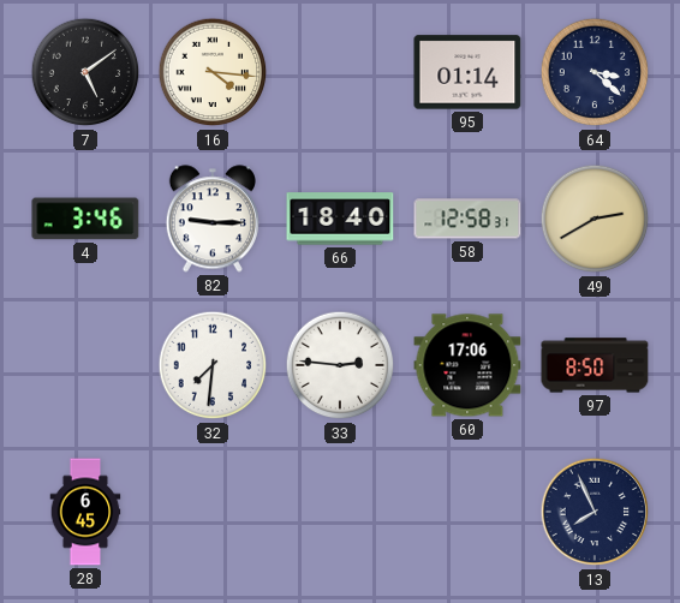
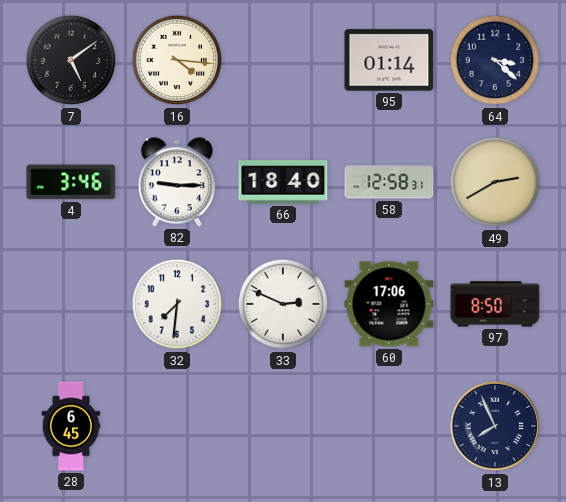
33: 2:46 -> 2:49 (283, 304)
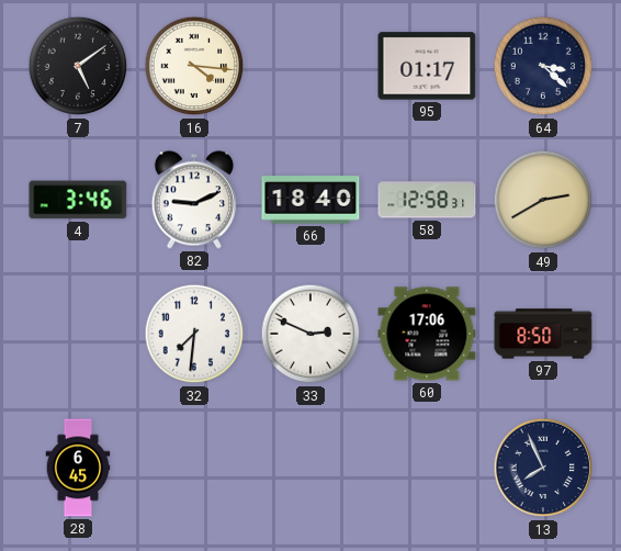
95: 01:14 -> 01:17 (427, 66)
82: 9:15 -> 9:11 (194, 200)
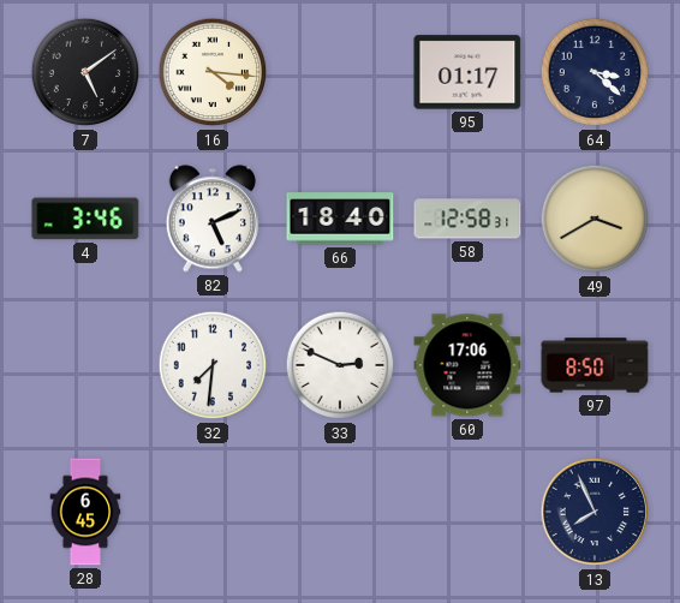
82: 9:11 -> 5:11 (213, 219)
49: 2:40 -> 3:40 (595, 219)
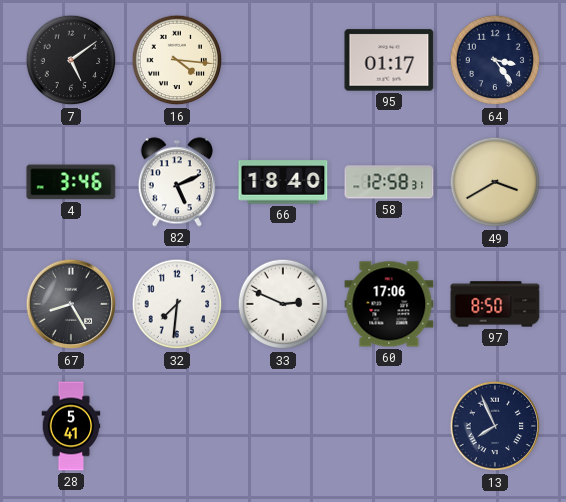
64: 3:22 -> 3:24 (495, 60)
67: none -> 8:25 (71, 304)
28: 6:45 -> 5:41 (71, 426)
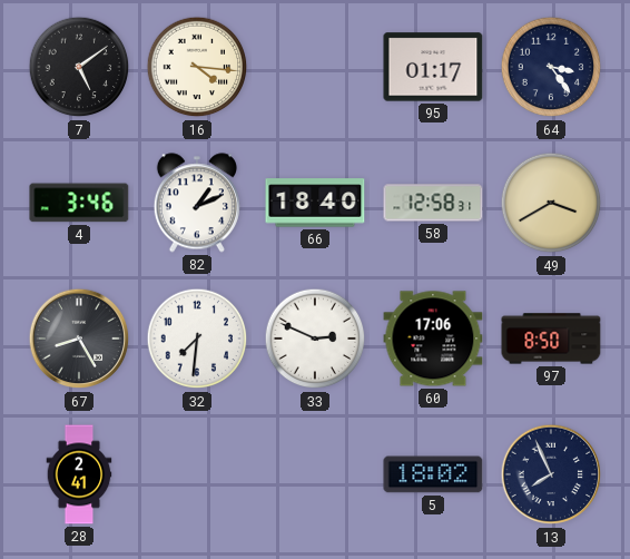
82: 5:11 -> 1:11 (197, 203)
28: 5:41 -> 2:41 (79, 474)
5: none -> 18:02 (433, 474)
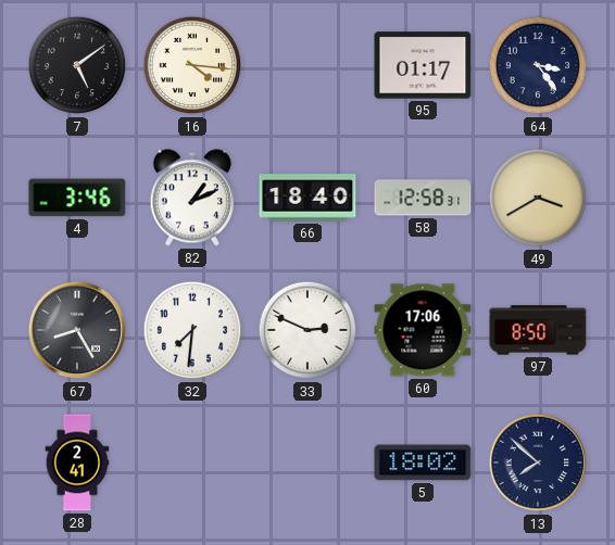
13: 7:56 -> 7:52 (538, 462)
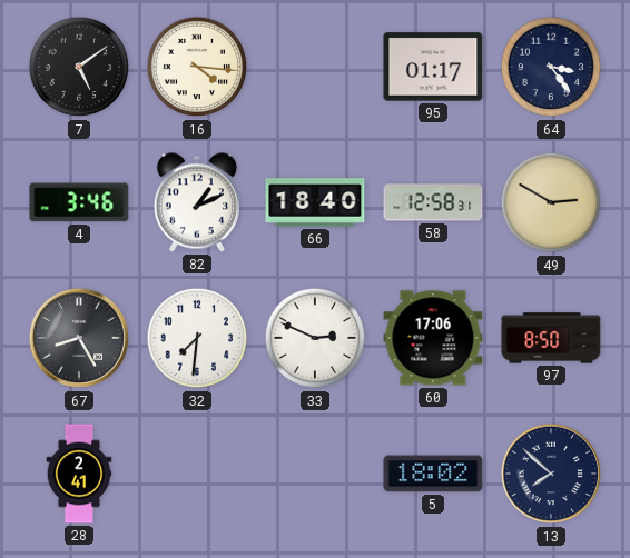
49: 3:40 -> 2:50 (551, 202)
